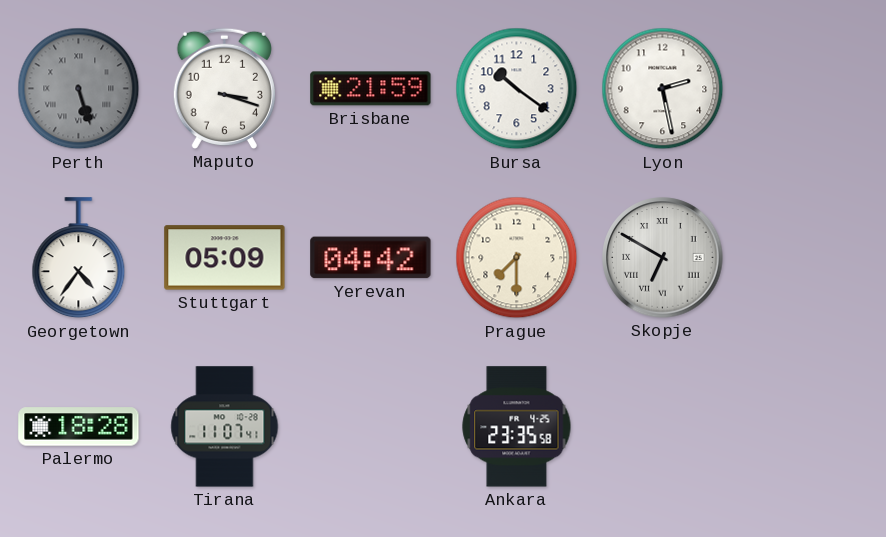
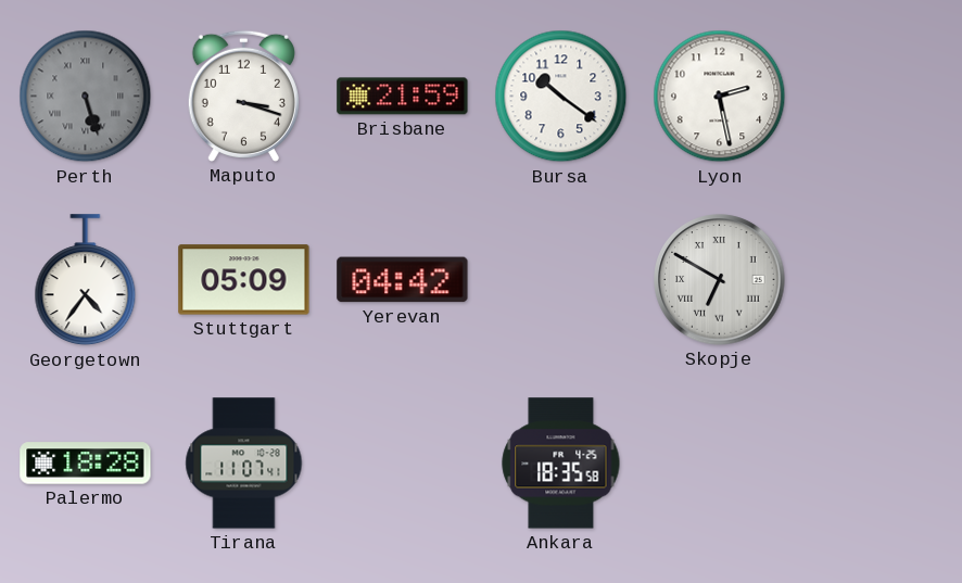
Prague: 7:30 -> none (517, 258)
Ankara: 23:35 -> 18:35 (561, 464)
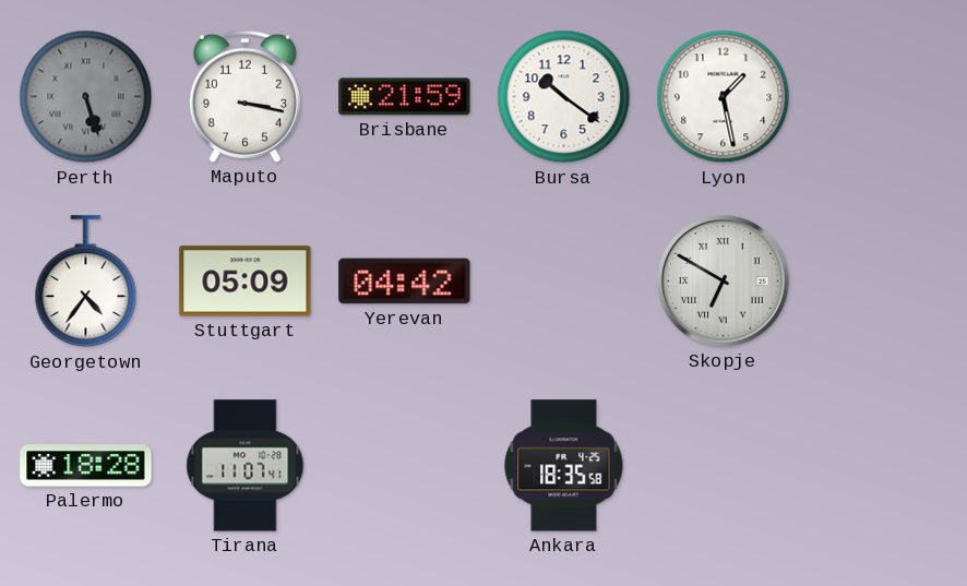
Maputo: 3:18 -> 3:17 (244, 96)
Lyon: 2:28 -> 1:28 (724, 97)
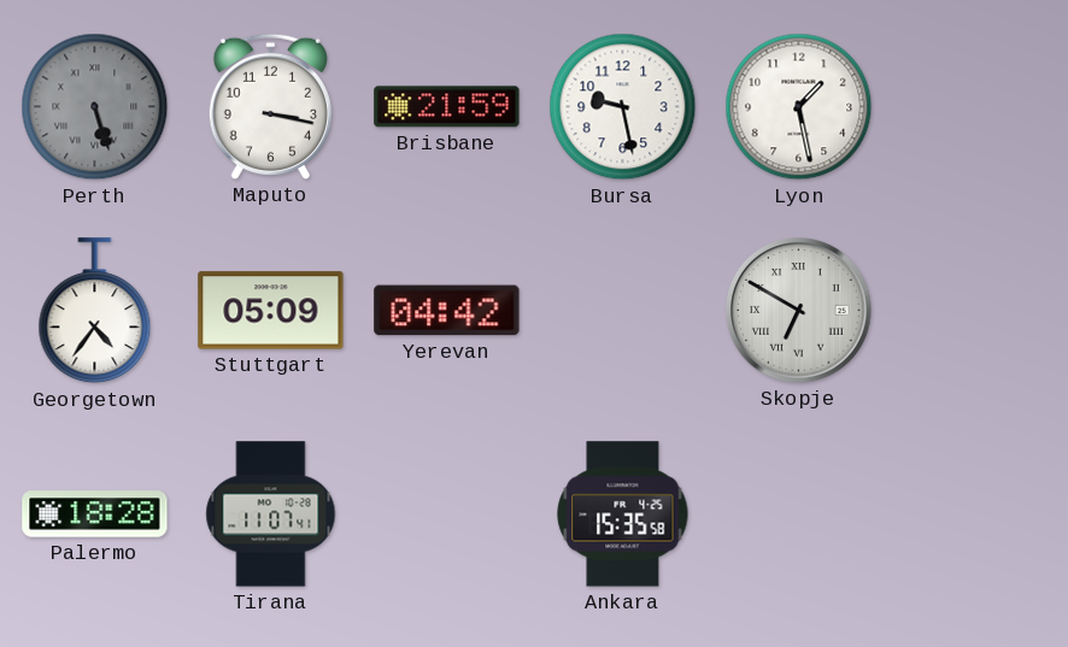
Bursa: 10:21 -> 9:28 (623, 107)
Ankara: 18:35 -> 15:35 (623, 514)
